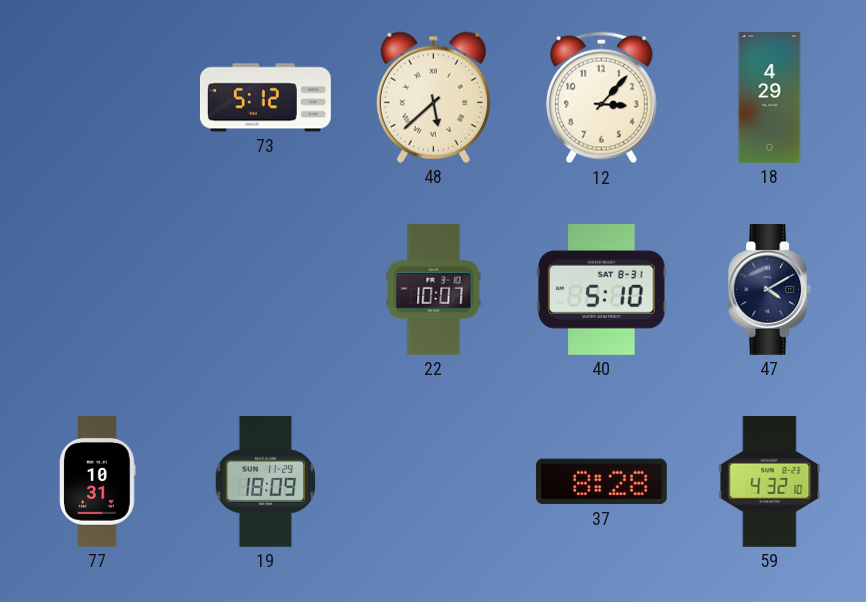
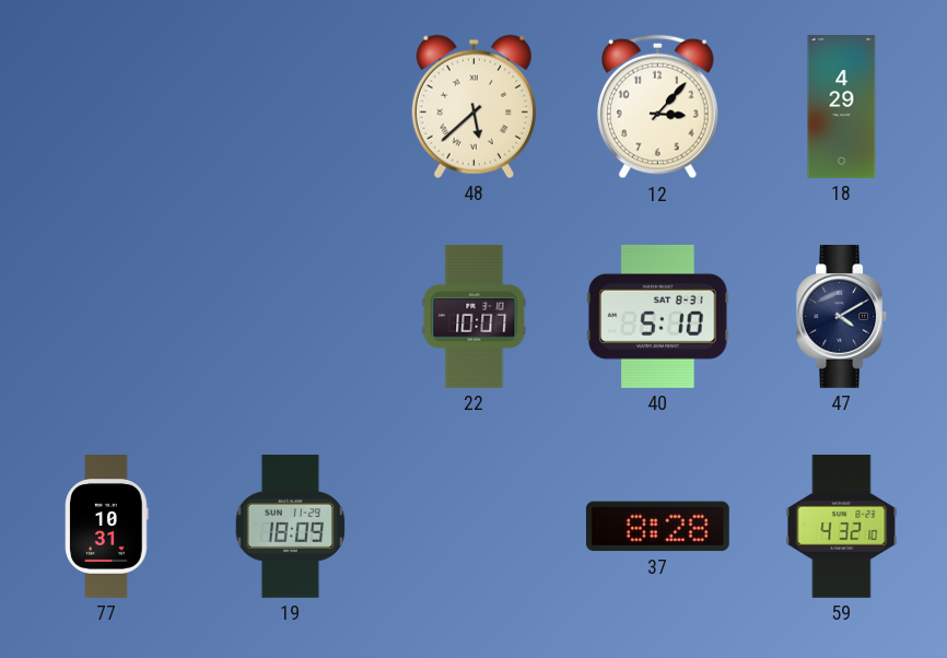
73: 5:12 -> none (265, 98)
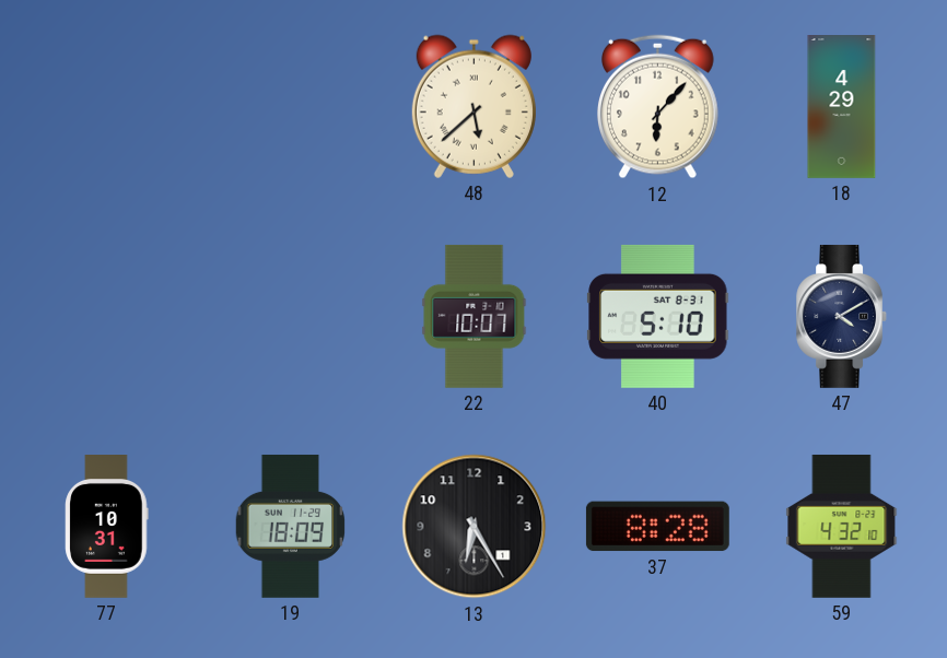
12: 3:07 -> 6:07 (657, 107)
13: none -> 6:25 (475, 527)
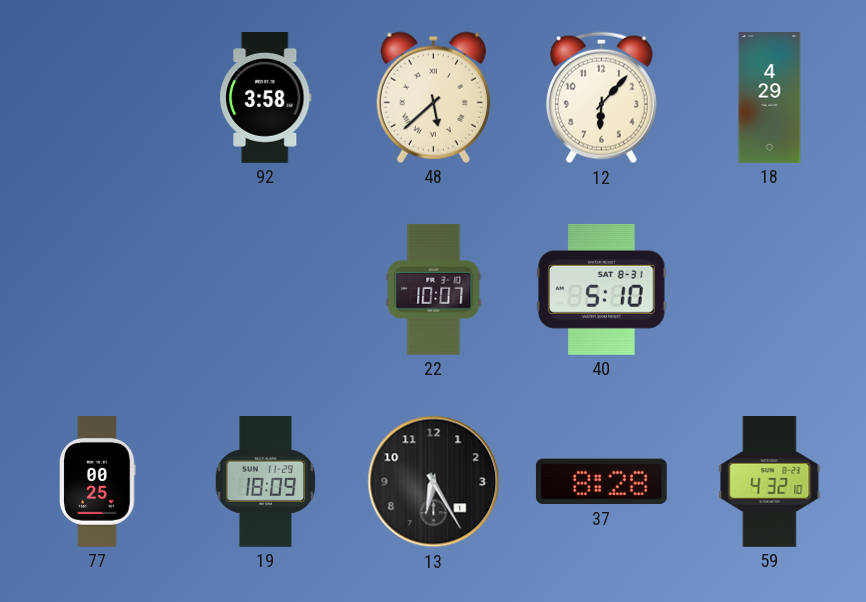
92: none -> 3:58 (266, 97)
47: 4:10 -> none (842, 316)
77: 10:31 -> 00:25 (98, 482)
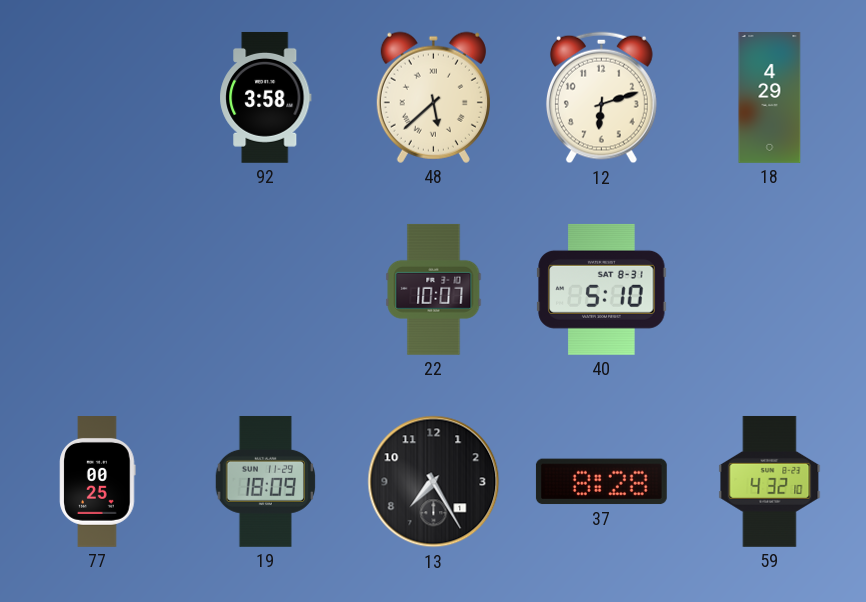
12: 6:07 -> 6:12 (601, 98)
13: 6:25 -> 7:25 (434, 482)
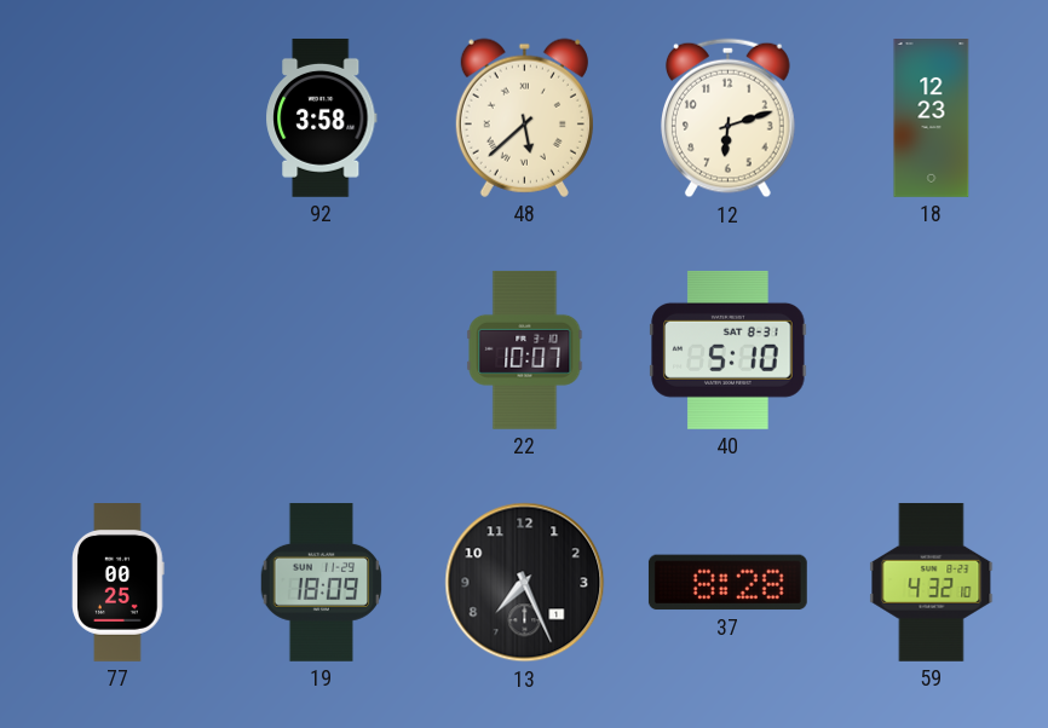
18: 4:29 -> 12:23 (932, 119)
13: 7:25 -> 7:26 (525, 583)
